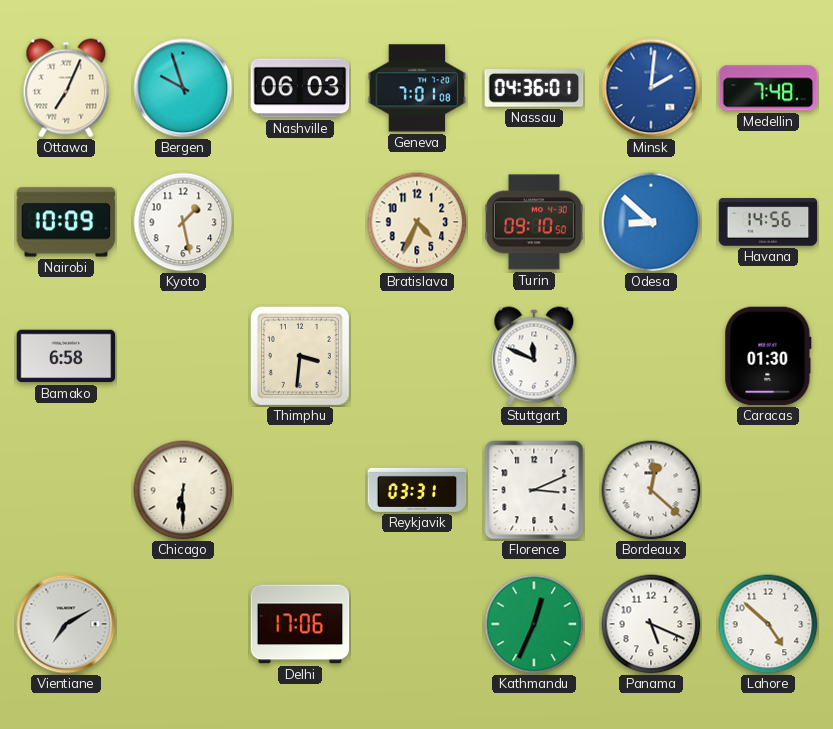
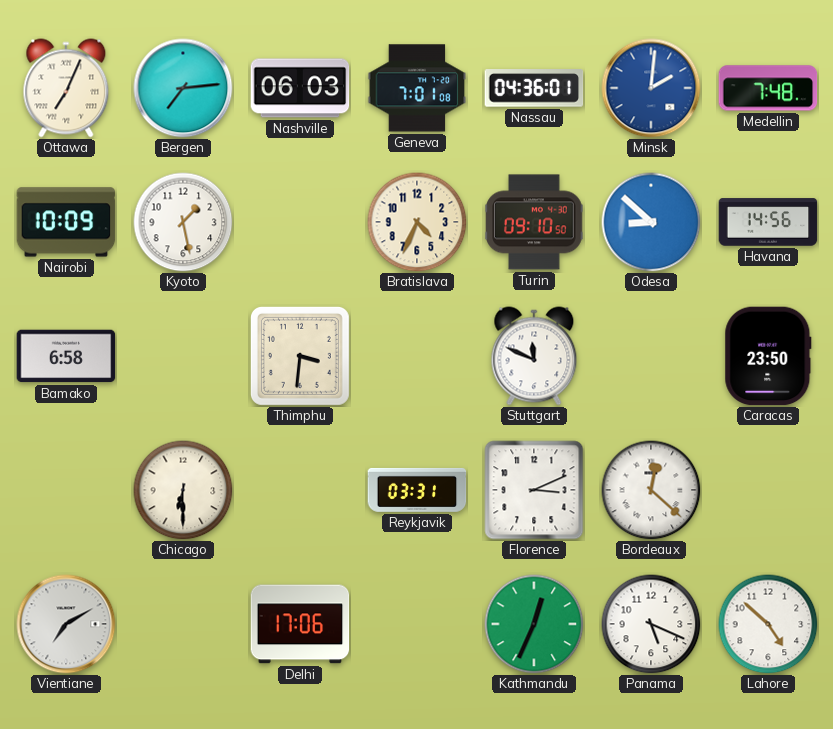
Bergen: 9:57 -> 7:14 (183, 88)
Caracas: 01:30 -> 23:50 (768, 356)
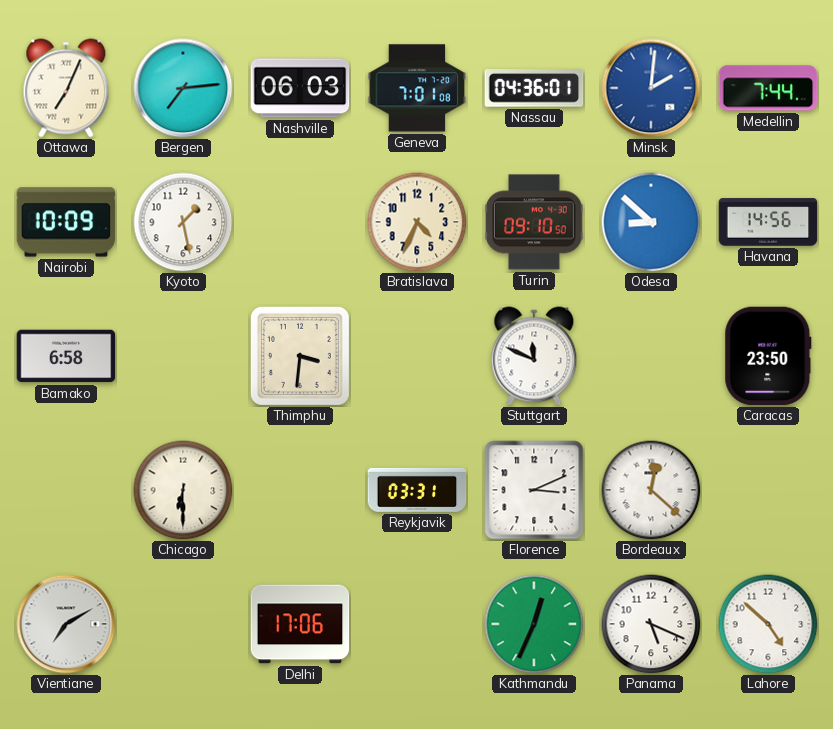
Medellin: 7:48 -> 7:44 (768, 88)
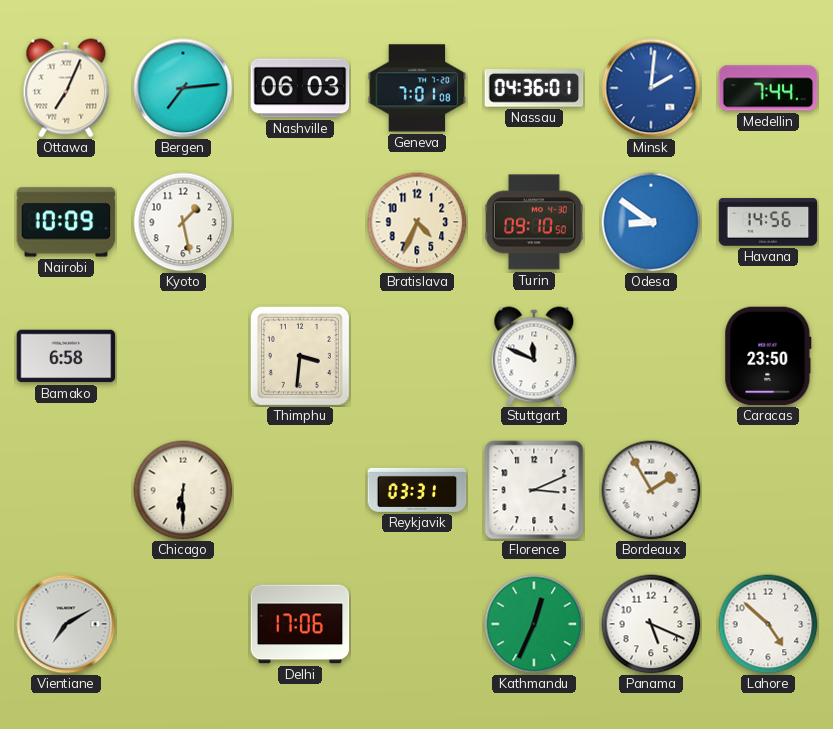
Odesa: 8:52 -> 8:51 (651, 222)
Bordeaux: 12:22 -> 1:55 (651, 490)
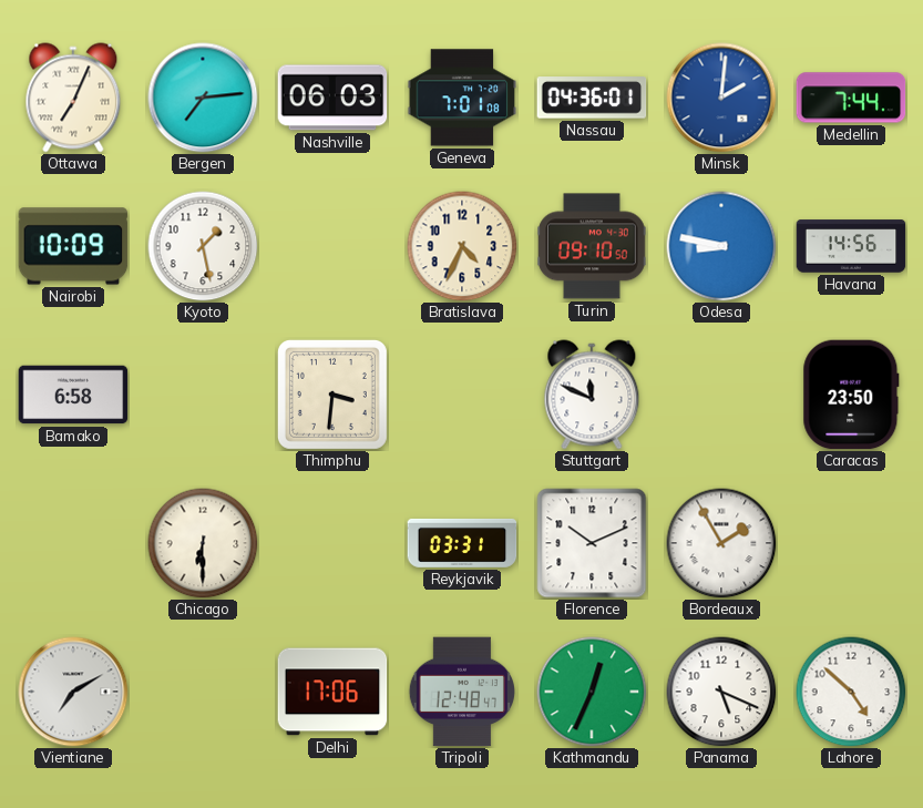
Odesa: 8:51 -> 8:47 (721, 246)
Florence: 3:11 -> 10:11 (592, 543)
Tripoli: none -> 12:48 (462, 692)
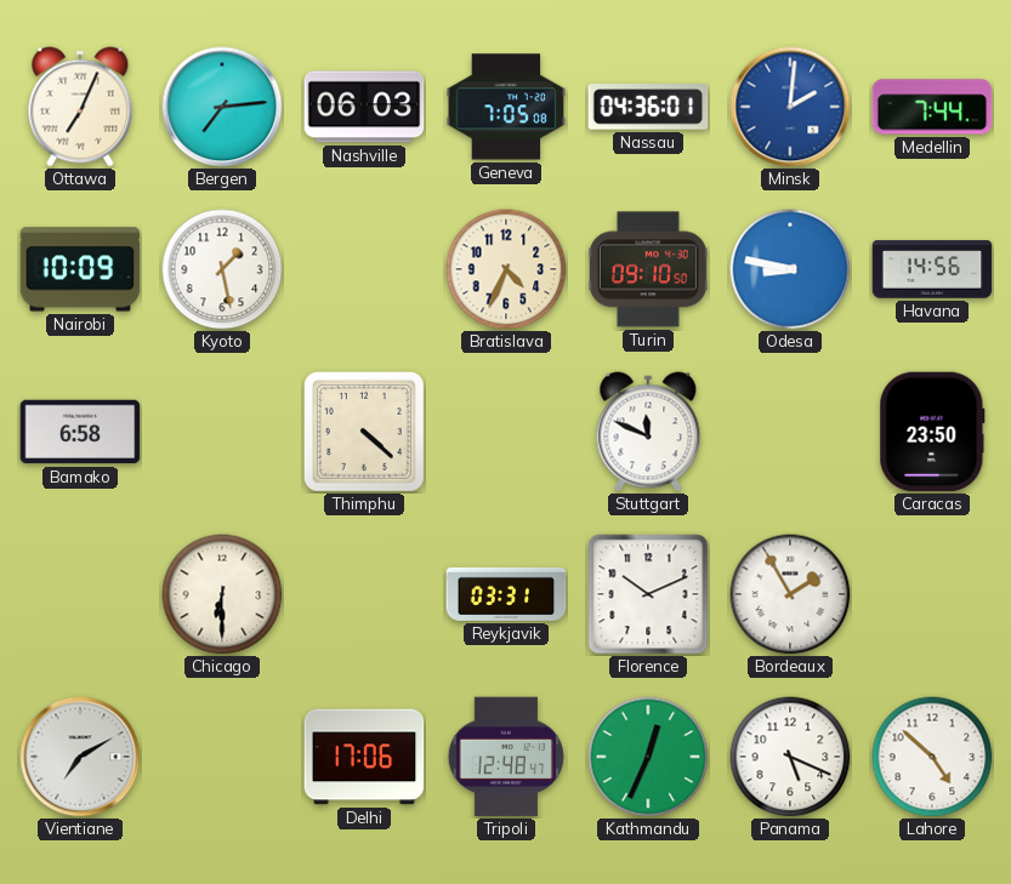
Geneva: 7:01 -> 7:05 (506, 107)
Thimphu: 3:31 -> 4:22 (364, 432)
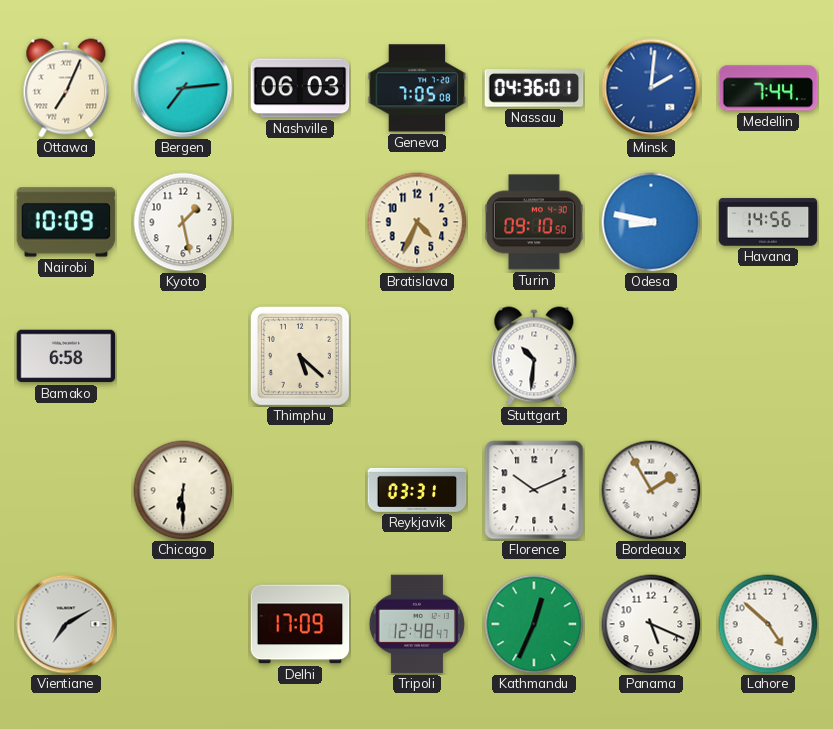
Thimphu: 4:22 -> 5:22 (300, 356)
Stuttgart: 11:49 -> 10:31 (534, 356)
Caracas: 23:50 -> none (932, 432)
Delhi: 17:06 -> 17:09 (300, 624)
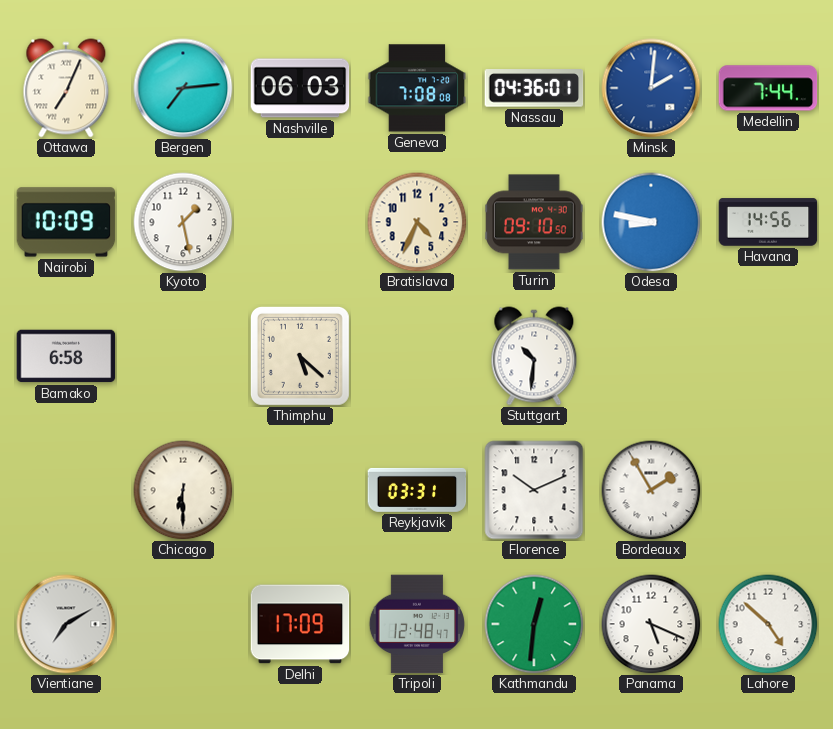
Geneva: 7:05 -> 7:08 (417, 88)
Kathmandu: 12:34 -> 12:31 (534, 624)
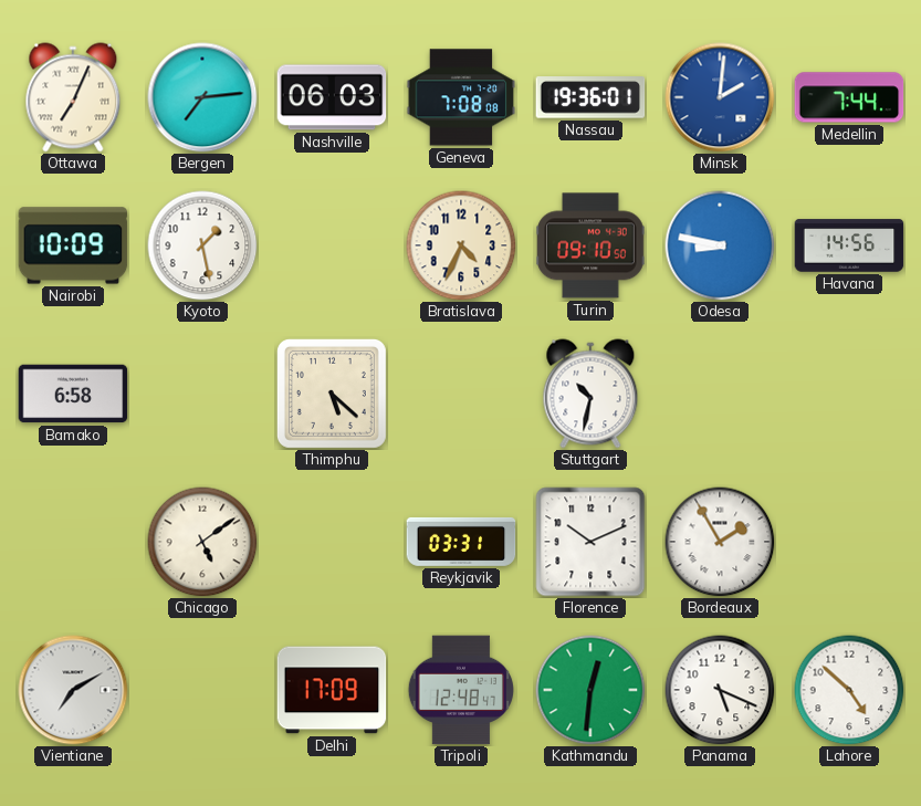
Nassau: 04:36 -> 19:36 (590, 97)
Stuttgart: 10:31 -> 10:32 (590, 394)
Chicago: 6:30 -> 5:09 (202, 542)
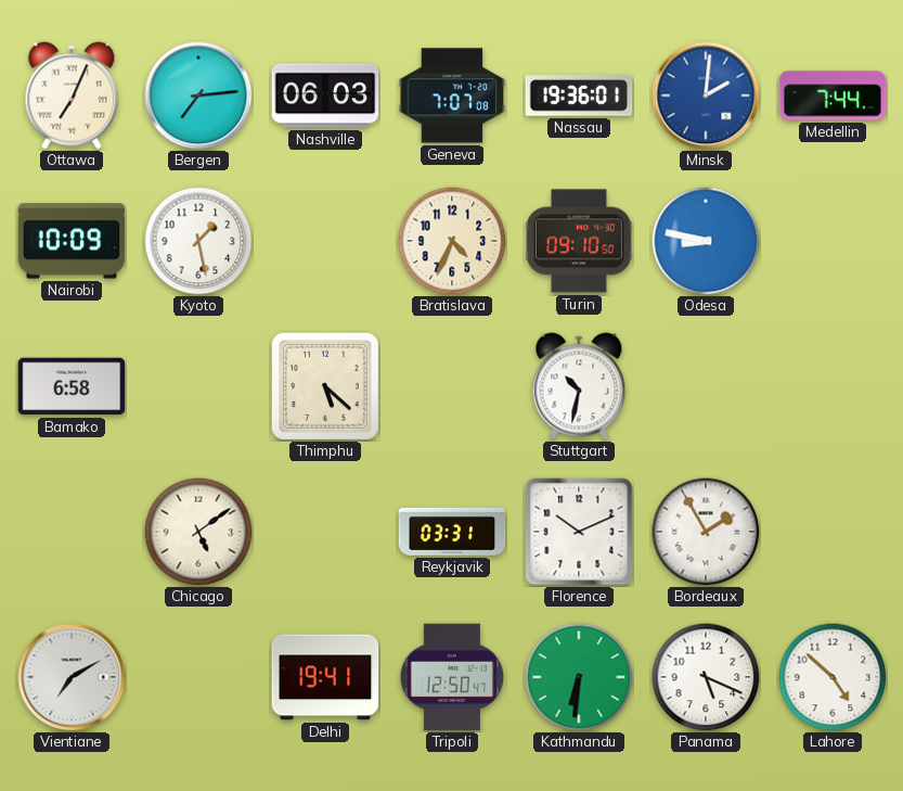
Geneva: 7:08 -> 7:07 (452, 95)
Havana: 14:56 -> none (849, 245)
Delhi: 17:09 -> 19:41 (325, 677)
Tripoli: 12:48 -> 12:50 (452, 677)
Kathmandu: 12:31 -> 6:31 (579, 677)
